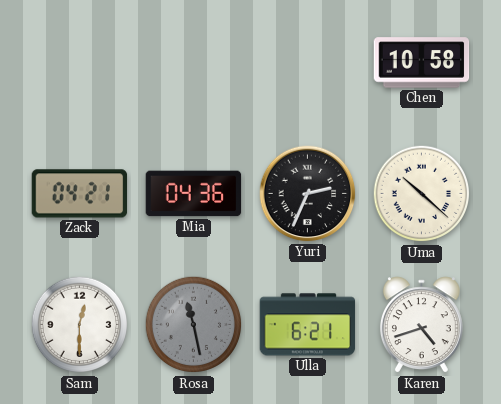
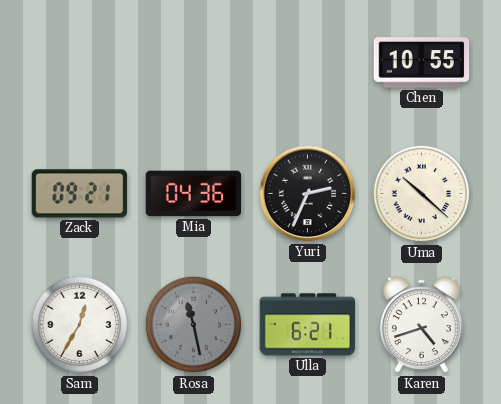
Chen: 10:58 -> 10:55 (422, 63)
Zack: 04:21 -> 09:21 (80, 194)
Sam: 12:30 -> 12:35 (80, 325)
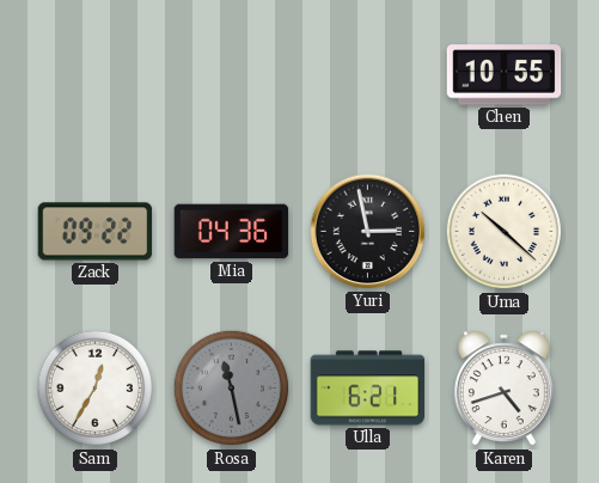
Zack: 09:21 -> 09:22 (96, 232)
Yuri: 2:34 -> 2:58 (368, 232)
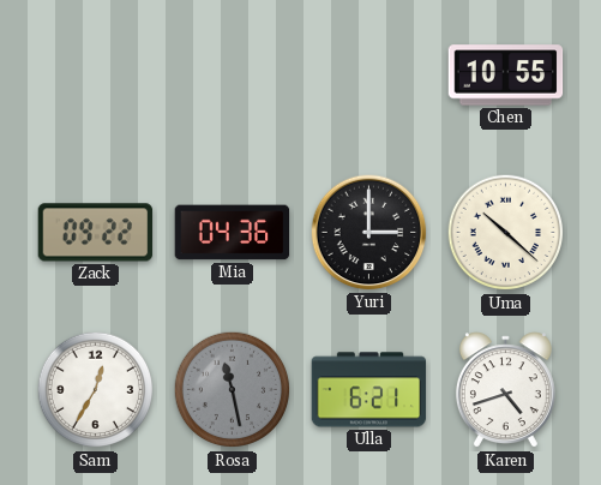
Yuri: 2:58 -> 3:00 (369, 233)
